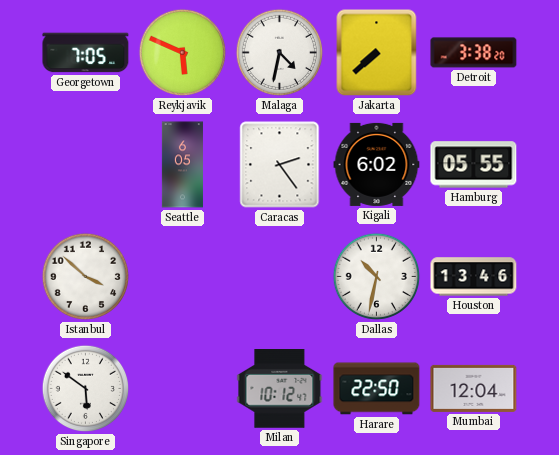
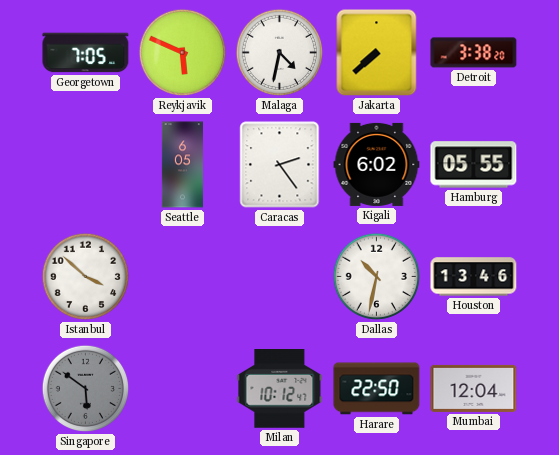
Singapore dial: white -> grey (86, 389)
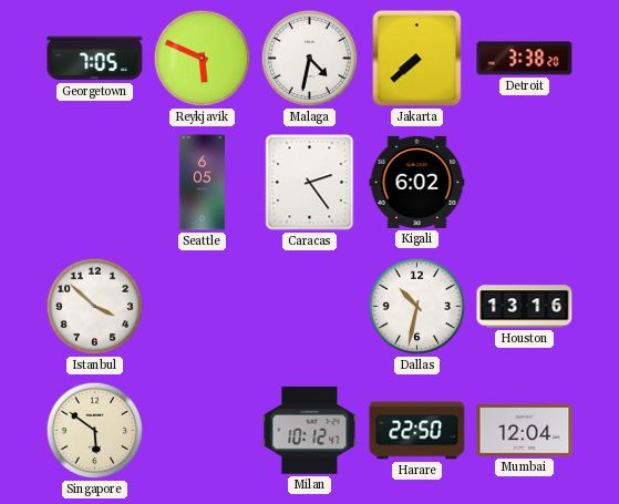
Hamburg: 05:55 -> none (474, 165)
Houston: 13:46 -> 13:16 (525, 307)
Singapore dial: grey -> cream (95, 431)
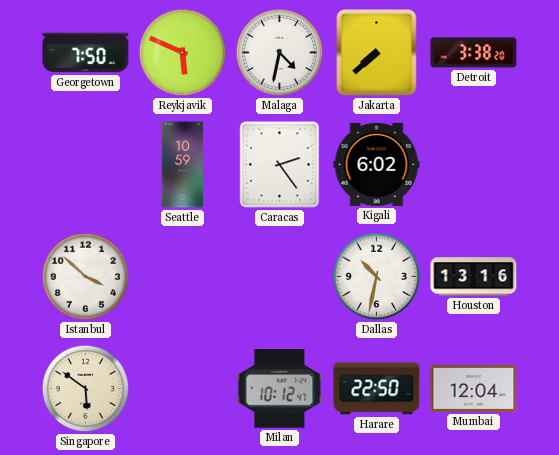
Georgetown: 7:05 -> 7:50 (86, 53)
Seattle: 6:05 -> 10:59 (182, 165)
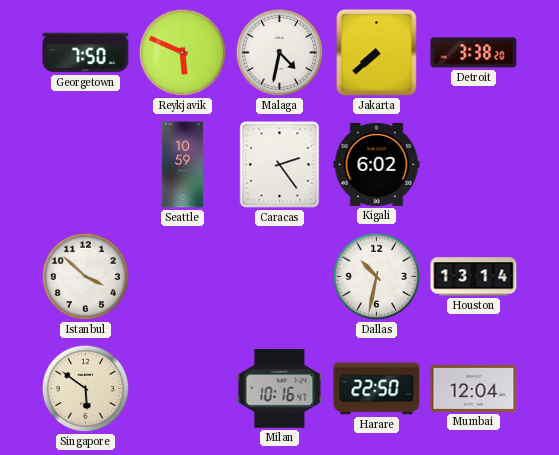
Houston: 13:16 -> 13:14 (474, 277)
Milan: 10:12 -> 10:16 (280, 389)
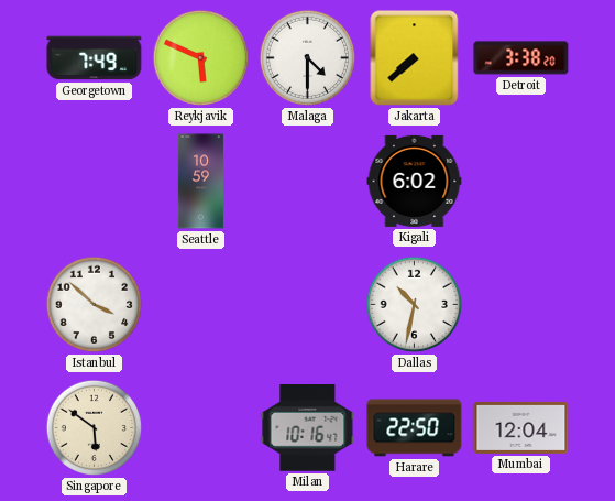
Georgetown: 7:50 -> 7:49 (95, 58)
Malaga: 4:32 -> 4:30 (308, 58)
Caracas: 2:24 -> none (280, 165)
Houston: 13:14 -> none (474, 277)
